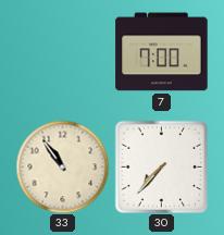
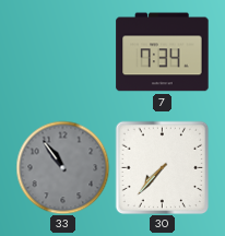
7: 7:00 -> 7:34 (163, 52)
33 dial: cream -> grey (62, 167)
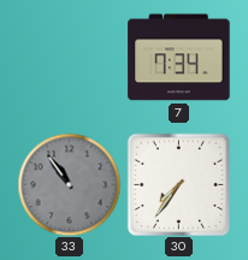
30: 7:37 -> 7:36 (178, 184)
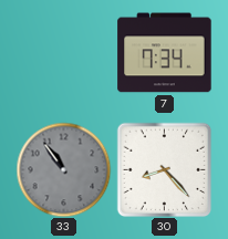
30: 7:36 -> 8:23 (164, 169)
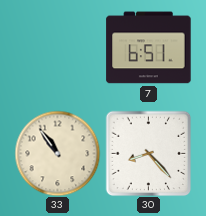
7: 7:34 -> 6:51 (149, 48)
33 dial: grey -> cream (57, 153)
